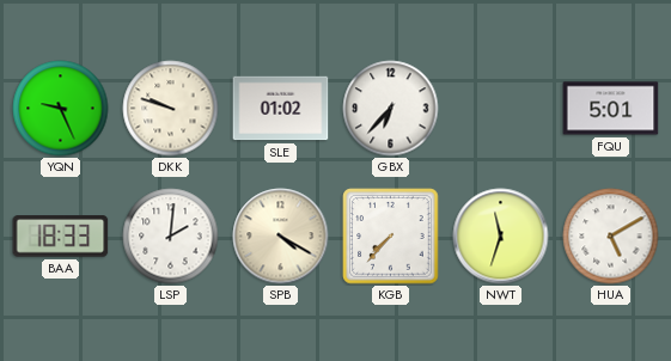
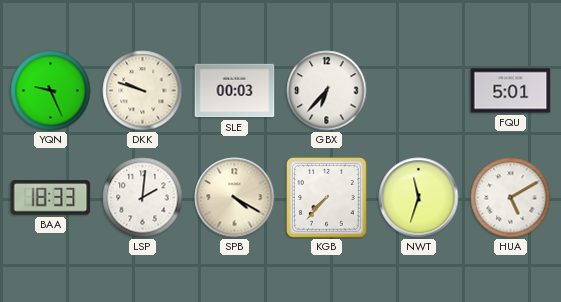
SLE: 01:02 -> 00:03 (235, 91)
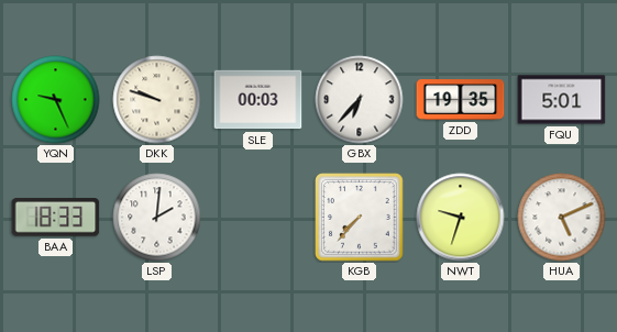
ZDD: none -> 19:35 (461, 100)
SPB: 4:20 -> none (235, 198)
NWT: 11:33 -> 9:33 (461, 218)
HUA: 5:10 -> 5:11 (562, 218)
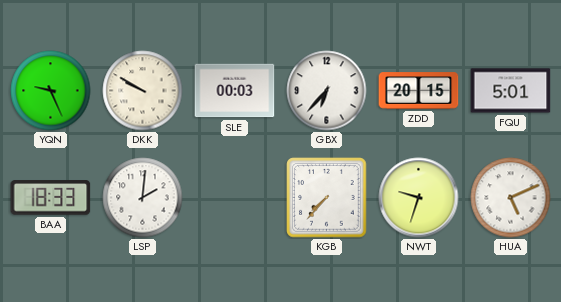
DKK: 9:48 -> 9:50 (143, 91)
ZDD: 19:35 -> 20:15 (419, 91)
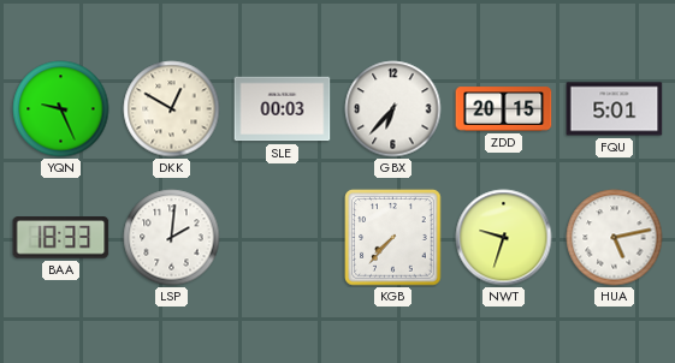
DKK: 9:50 -> 12:50 (172, 109)
HUA: 5:11 -> 5:13 (615, 238)
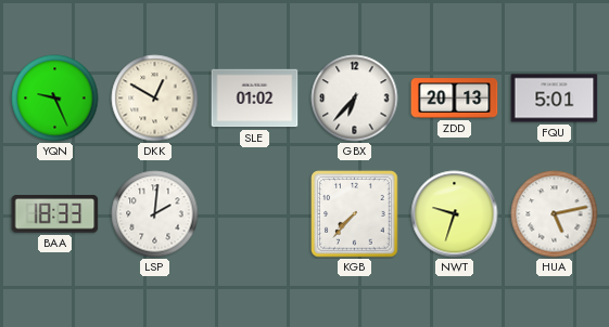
SLE: 00:03 -> 01:02 (255, 99)
ZDD: 20:15 -> 20:13 (455, 99)
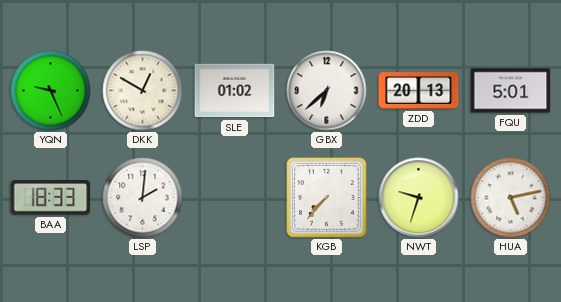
GBX: 6:37 -> 6:38 (327, 91)
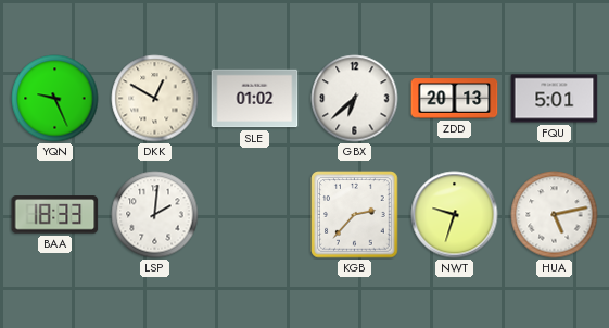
KGB: 7:37 -> 2:37 (355, 215)
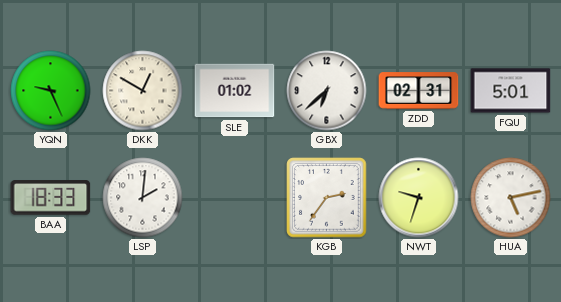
ZDD: 20:13 -> 02:31 (419, 91)
KGB: 2:37 -> 2:36 (327, 198)
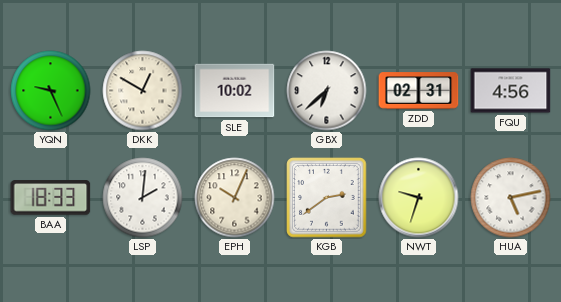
SLE: 01:02 -> 10:02 (235, 91)
FQU: 5:01 -> 4:56 (511, 91)
EPH: none -> 10:04 (235, 198)
KGB: 2:36 -> 2:39 (327, 198)
